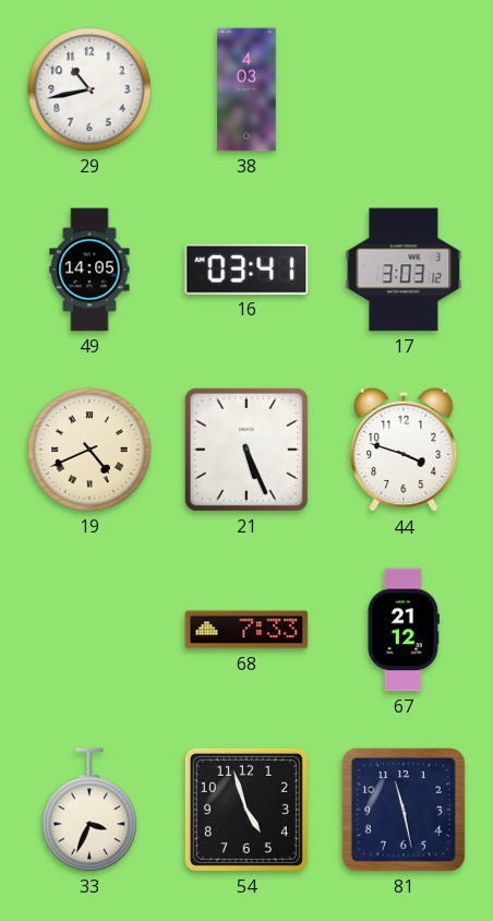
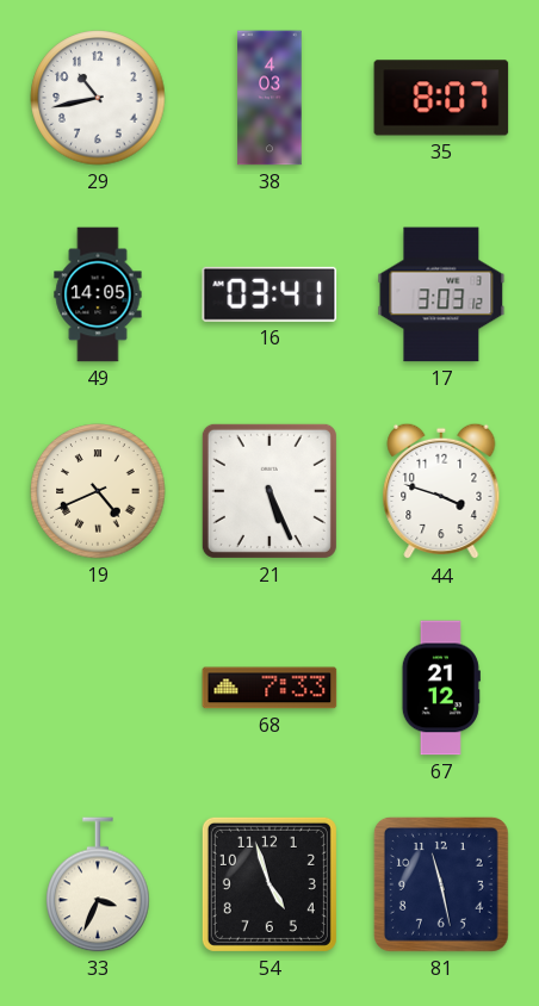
35: none -> 8:07 (441, 98)
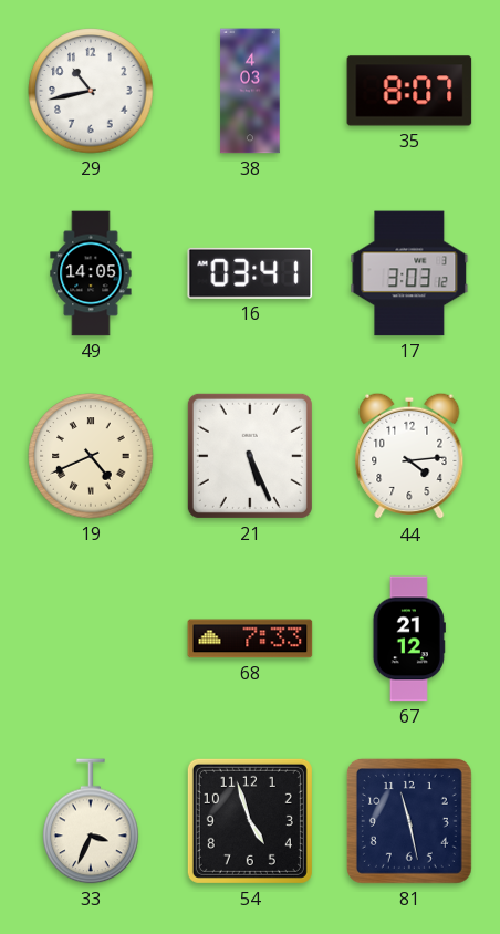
44: 3:48 -> 4:14 (409, 456)
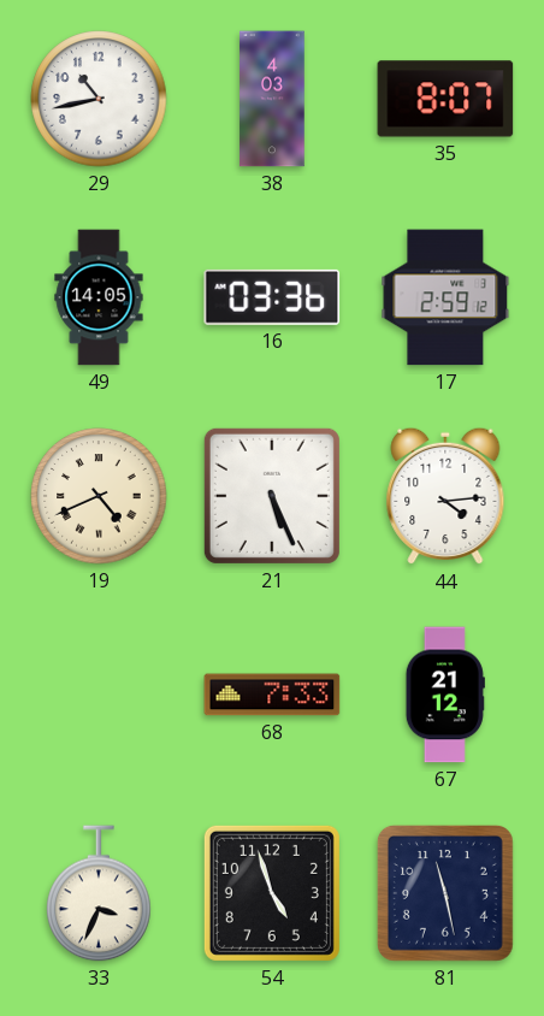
16: 03:41 -> 03:36 (272, 297)
17: 3:03 -> 2:59 (445, 297)
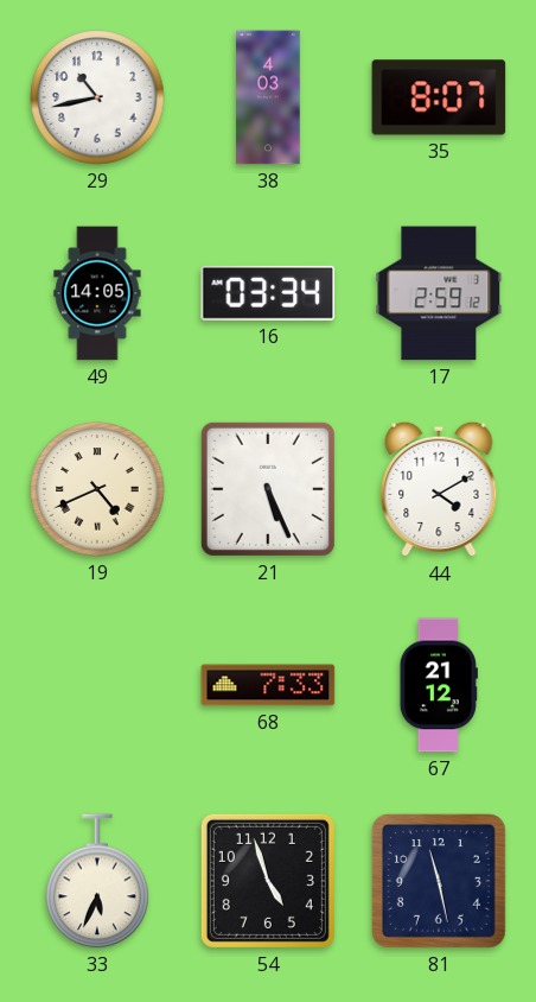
16: 03:36 -> 03:34 (268, 293)
44: 4:14 -> 4:10 (439, 489)
33: 3:34 -> 5:34 (97, 881)
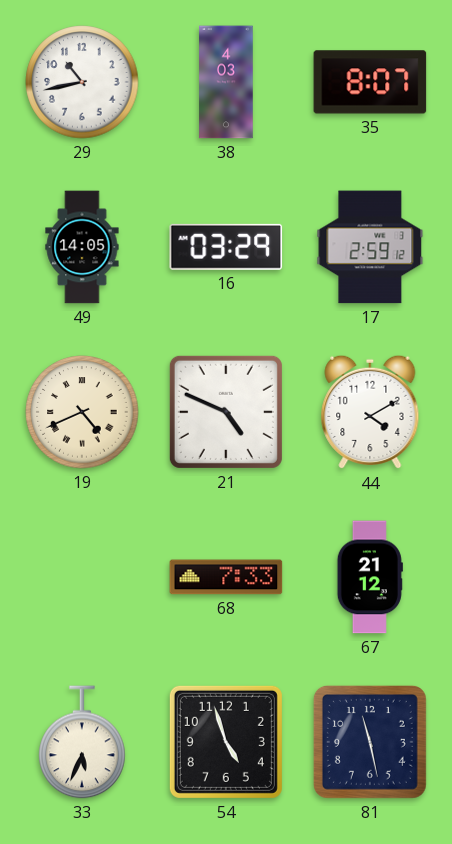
16: 03:34 -> 03:29 (226, 247)
21: 5:26 -> 4:49 (226, 412)
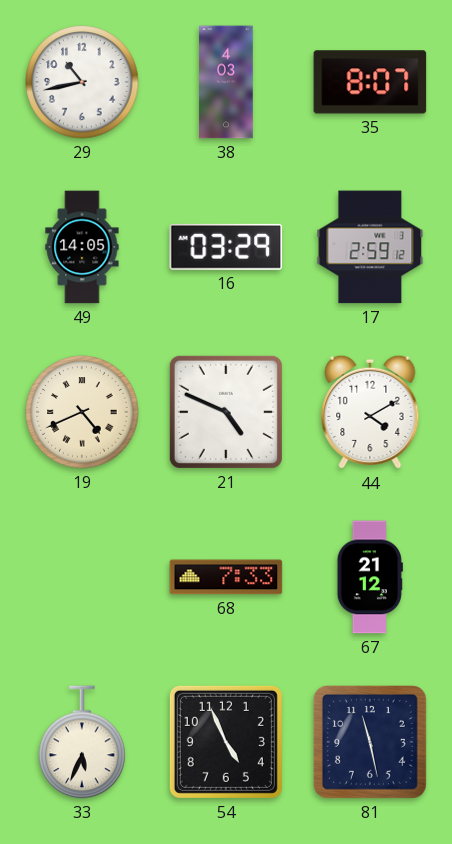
54: 4:57 -> 4:56 (226, 742)
